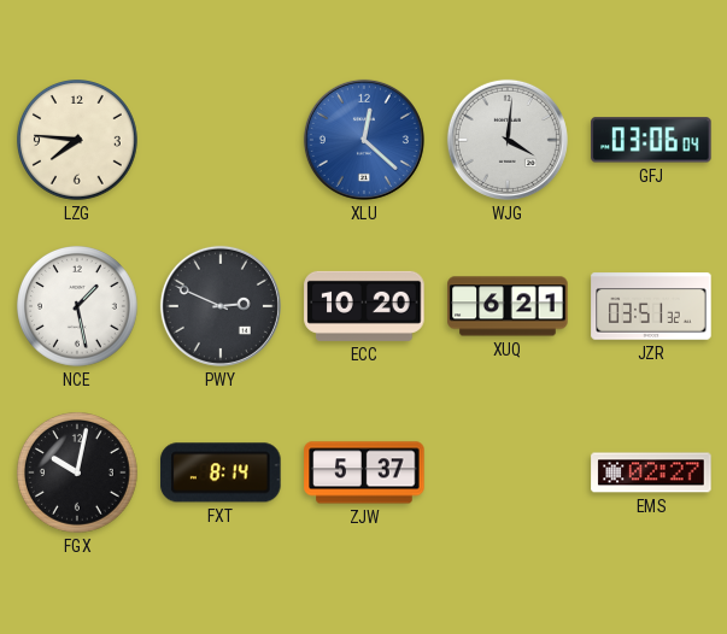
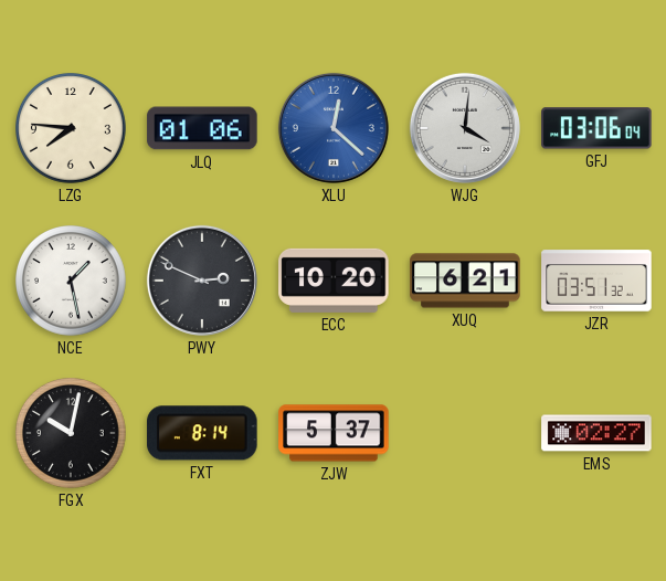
JLQ: none -> 01:06 (202, 128)
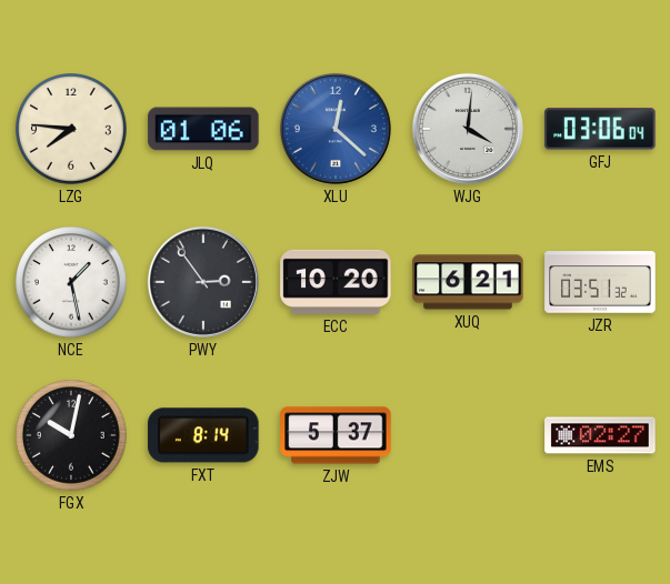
PWY: 2:49 -> 2:54 (203, 282)
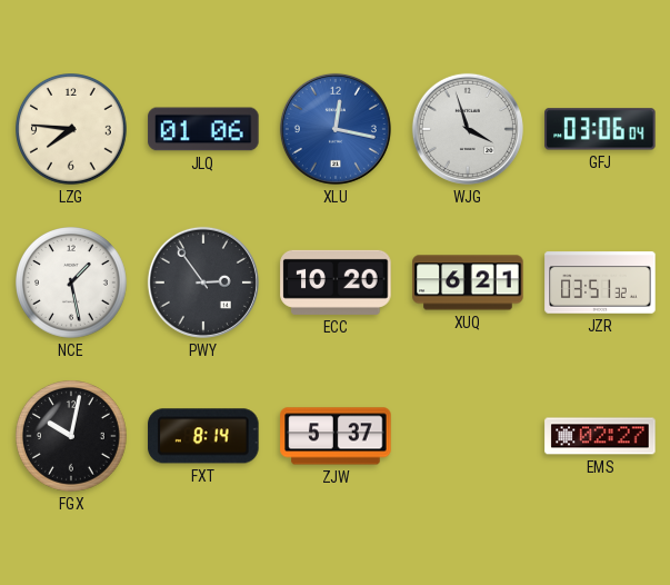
XLU: 12:22 -> 12:17 (336, 129)
WJG: 4:01 -> 3:57 (468, 129)
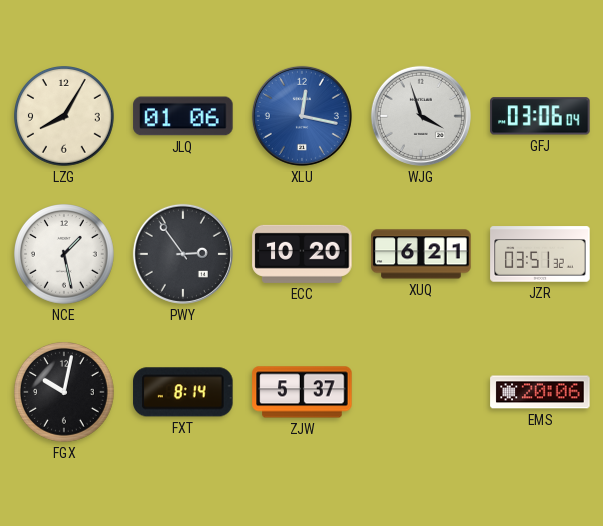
LZG: 7:46 -> 8:05 (65, 117)
EMS: 02:27 -> 20:06 (540, 392)
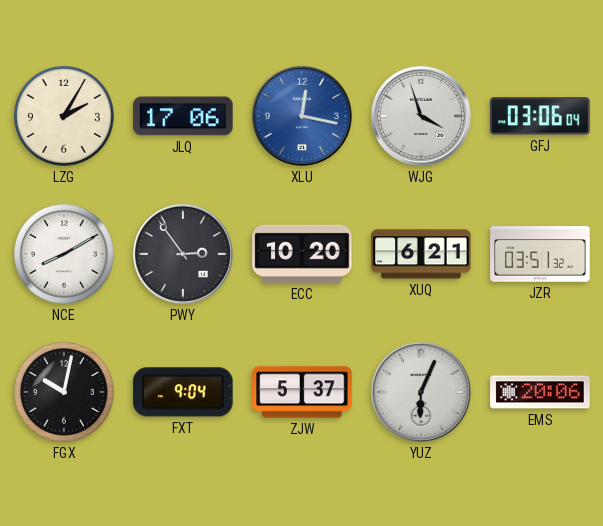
LZG: 8:05 -> 2:05 (65, 117)
JLQ: 01:06 -> 17:06 (183, 116)
NCE: 1:28 -> 8:10 (65, 255)
FXT: 8:14 -> 9:04 (183, 392)
YUZ: none -> 6:04 (421, 392)
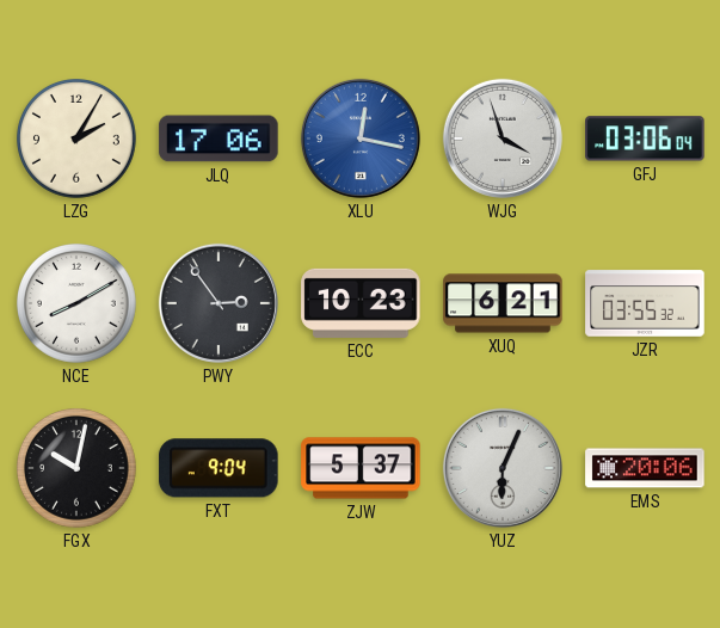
ECC: 10:20 -> 10:23 (361, 303)
JZR: 03:51 -> 03:55 (645, 303)
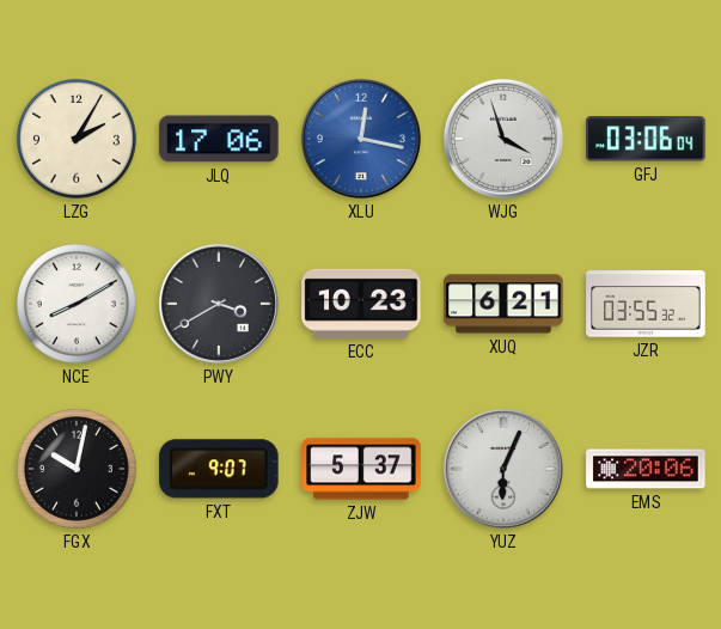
PWY: 2:54 -> 3:40 (219, 304)
FXT: 9:04 -> 9:07 (219, 469)
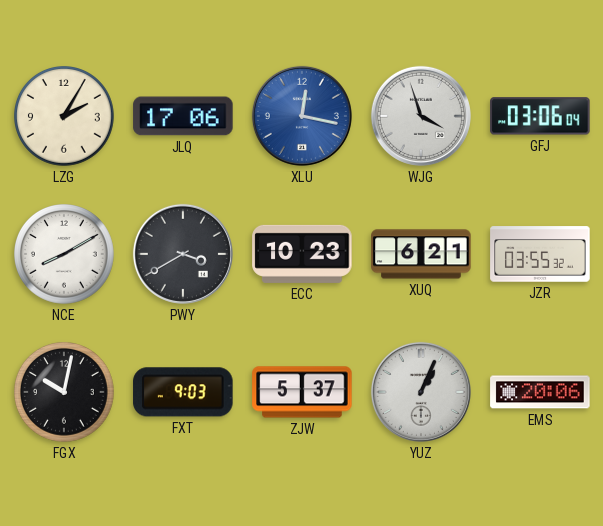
FXT: 9:07 -> 9:03 (183, 392)
YUZ: 6:04 -> 1:04 (421, 392)
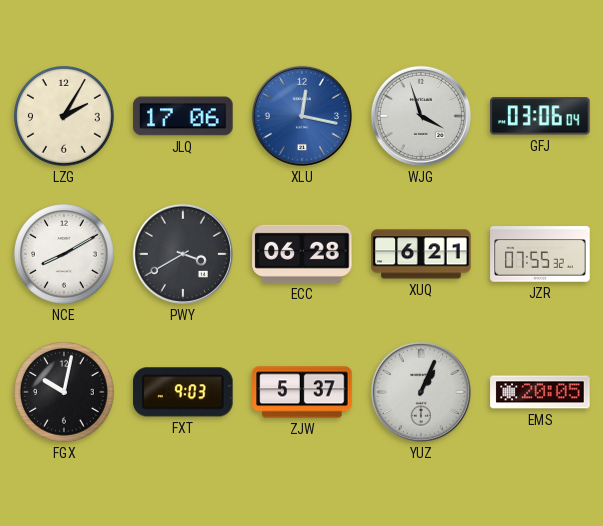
ECC: 10:23 -> 06:28 (302, 254)
JZR: 03:55 -> 07:55 (540, 254)
EMS: 20:06 -> 20:05 (540, 392)
